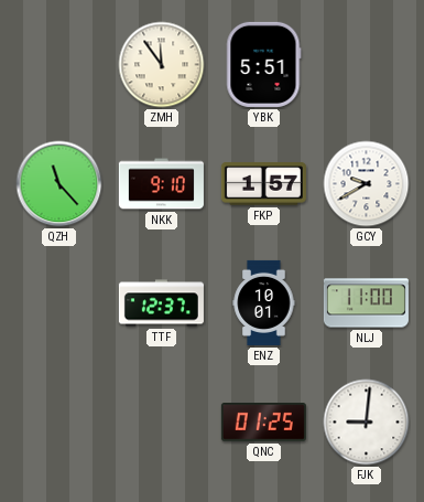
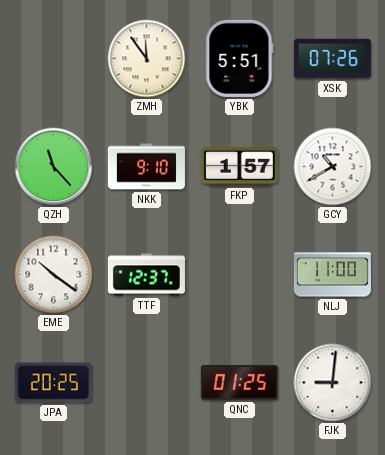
XSK: none -> 07:26 (332, 59)
GCY: 9:40 -> 10:40 (333, 167)
EME: none -> 10:21 (54, 275)
ENZ: 10:01 -> none (264, 302)
JPA: none -> 20:25 (53, 383)
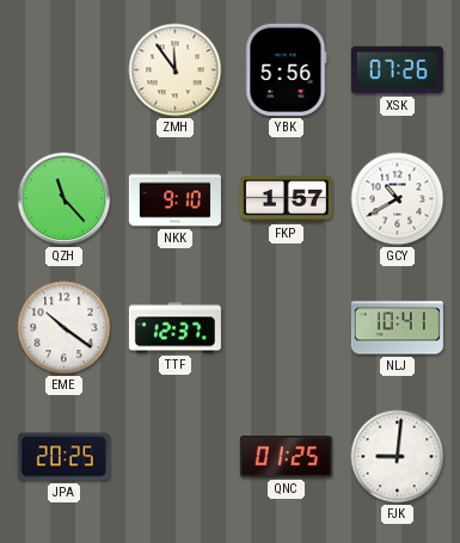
YBK: 5:51 -> 5:56 (286, 69)
NLJ: 11:00 -> 10:41 (397, 328)
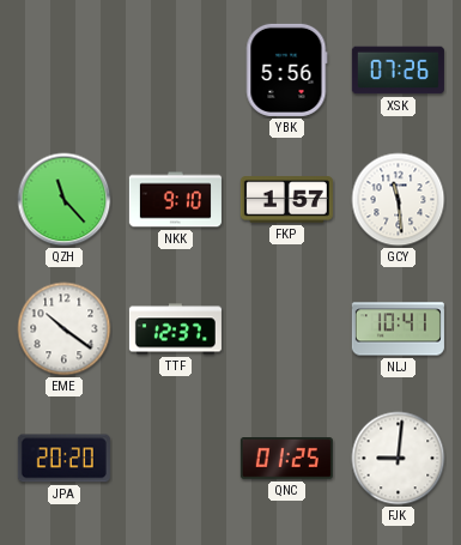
ZMH: 11:54 -> none (176, 70)
GCY: 10:40 -> 11:29 (399, 200)
JPA: 20:25 -> 20:20 (63, 459)
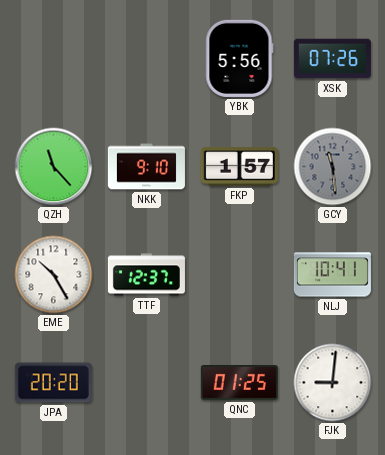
GCY dial: white -> grey (333, 167)
EME: 10:21 -> 10:25 (54, 275)
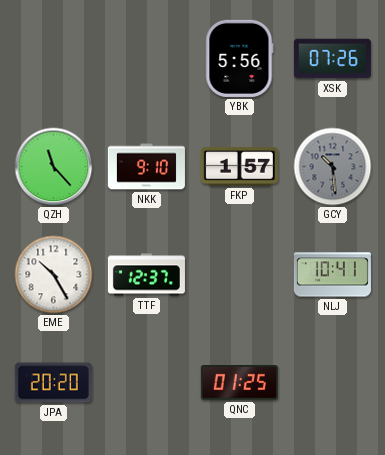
GCY: 11:29 -> 10:29 (333, 167)
FJK: 9:01 -> none (333, 383)
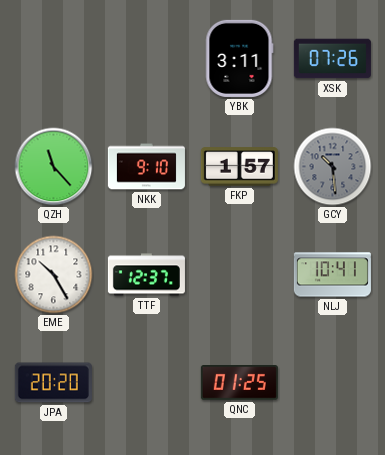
YBK: 5:56 -> 3:11 (239, 58)
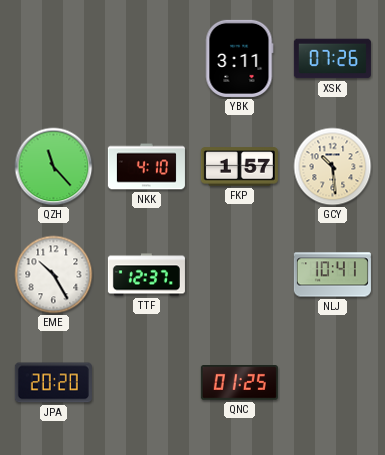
NKK: 9:10 -> 4:10 (146, 167)
GCY dial: grey -> cream (333, 167)
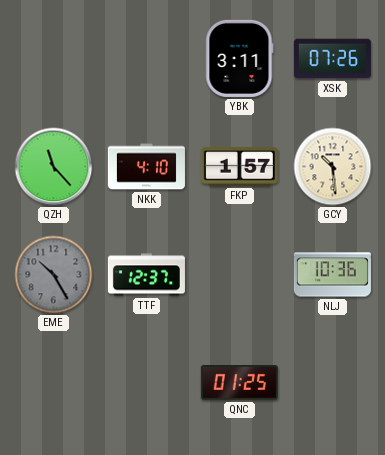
EME dial: white -> grey (54, 275)
NLJ: 10:41 -> 10:36 (332, 275)
JPA: 20:20 -> none (53, 383)
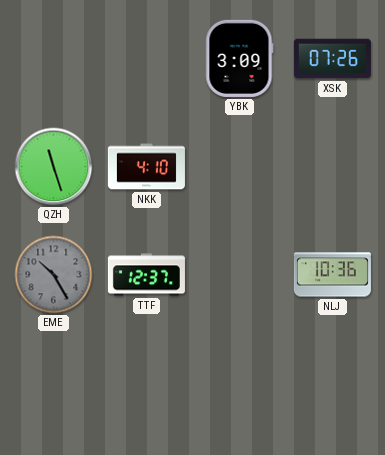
YBK: 3:11 -> 3:09 (239, 58)
QZH: 11:23 -> 11:27 (54, 167)
FKP: 1:57 -> none (239, 167)
GCY: 10:29 -> none (333, 167)
QNC: 01:25 -> none (239, 383)
